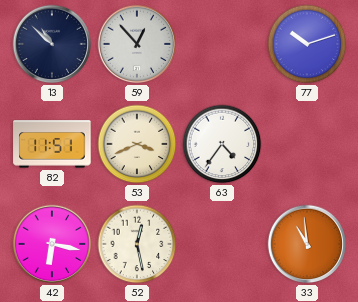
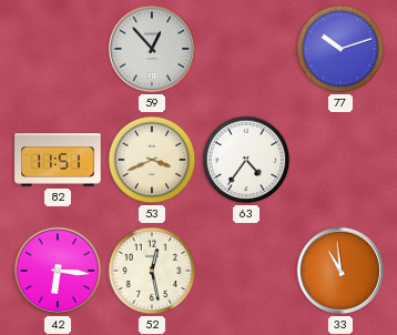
13: 10:52 -> none (52, 44)
42: 6:17 -> 6:16 (58, 271)
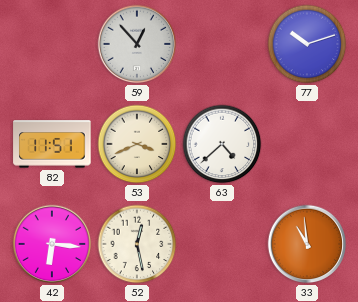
63: 4:36 -> 4:38 (222, 144)
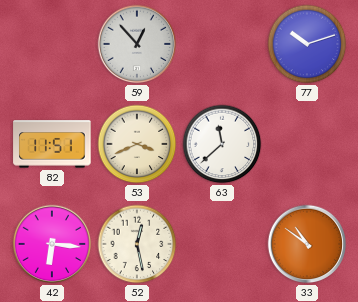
63: 4:38 -> 11:38 (222, 144)
33: 10:59 -> 10:51 (307, 244)
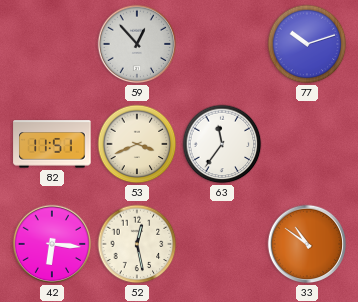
63: 11:38 -> 11:36 (222, 144)
